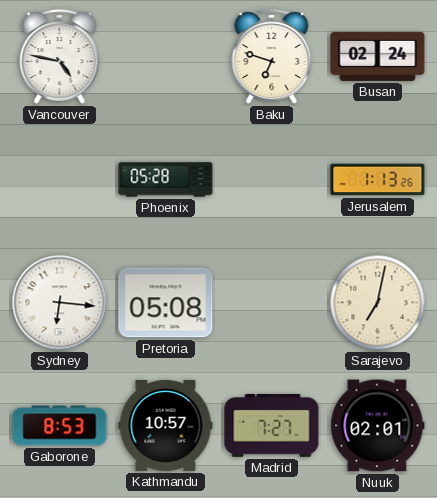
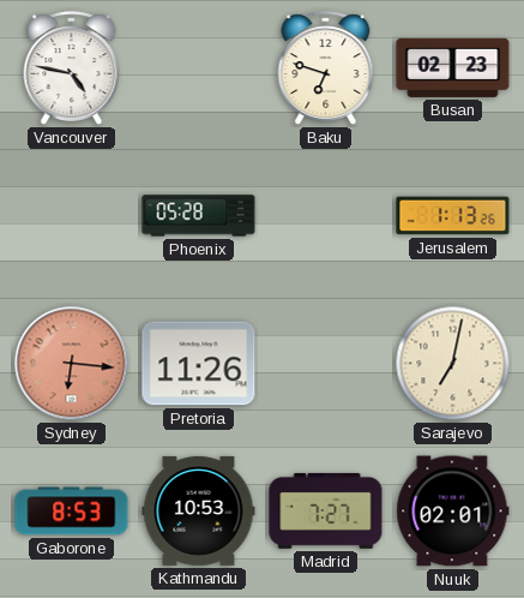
Busan: 02:24 -> 02:23 (453, 67)
Sydney dial: white -> salmon (72, 364)
Pretoria: 05:08 -> 11:26 (199, 364)
Kathmandu: 10:57 -> 10:53 (199, 510)
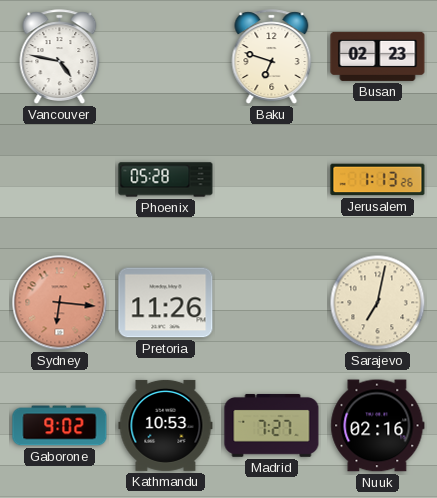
Gaborone: 8:53 -> 9:02 (60, 426)
Nuuk: 02:01 -> 02:16 (378, 426)
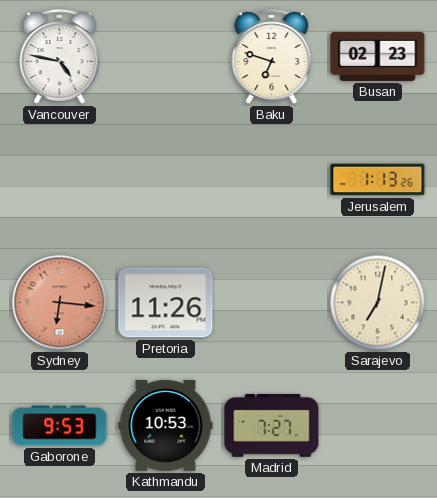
Phoenix: 05:28 -> none (166, 180)
Gaborone: 9:02 -> 9:53 (60, 426)
Nuuk: 02:16 -> none (378, 426)
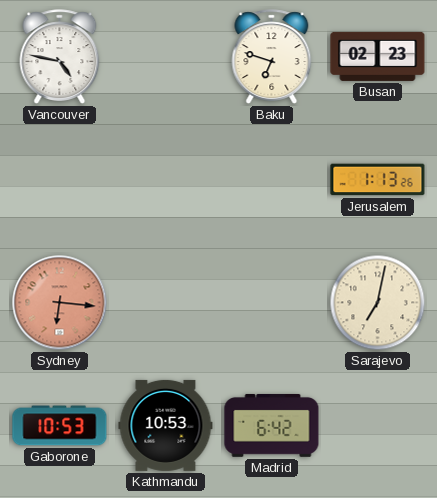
Pretoria: 11:26 -> none (166, 303)
Gaborone: 9:53 -> 10:53 (60, 426)
Madrid: 7:27 -> 6:42 (272, 425)
